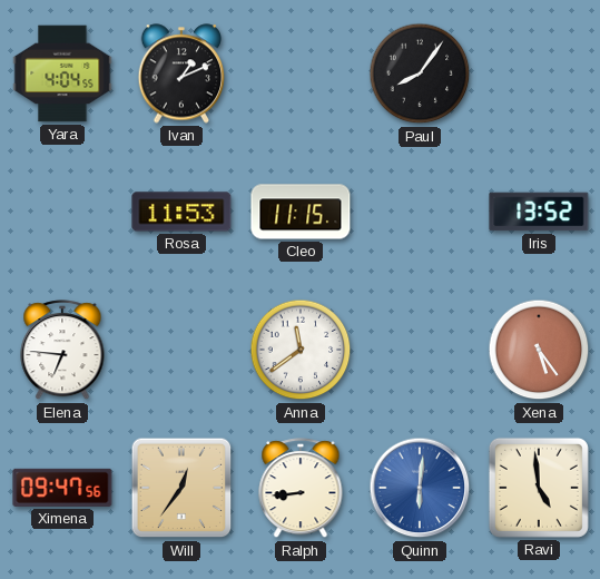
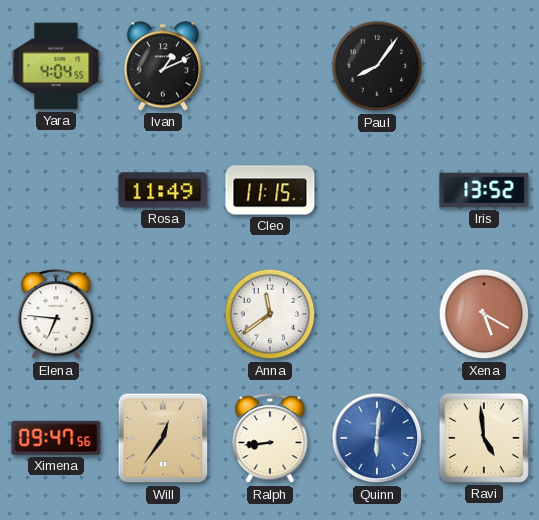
Rosa: 11:53 -> 11:49 (163, 190)
Xena: 5:24 -> 5:20 (484, 314)
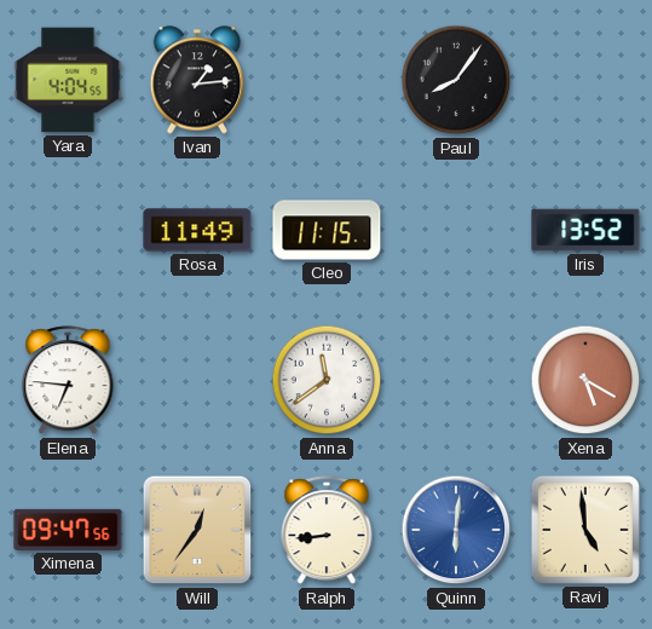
Ivan: 1:11 -> 1:14 (197, 80)
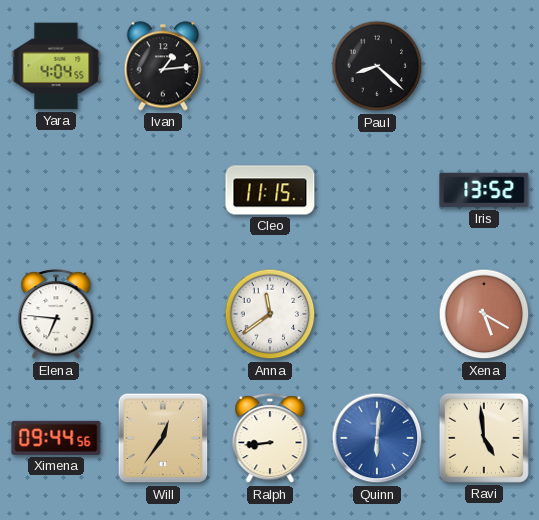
Paul: 8:06 -> 8:22 (377, 66)
Rosa: 11:49 -> none (197, 230)
Ximena: 09:47 -> 09:44 (56, 438)
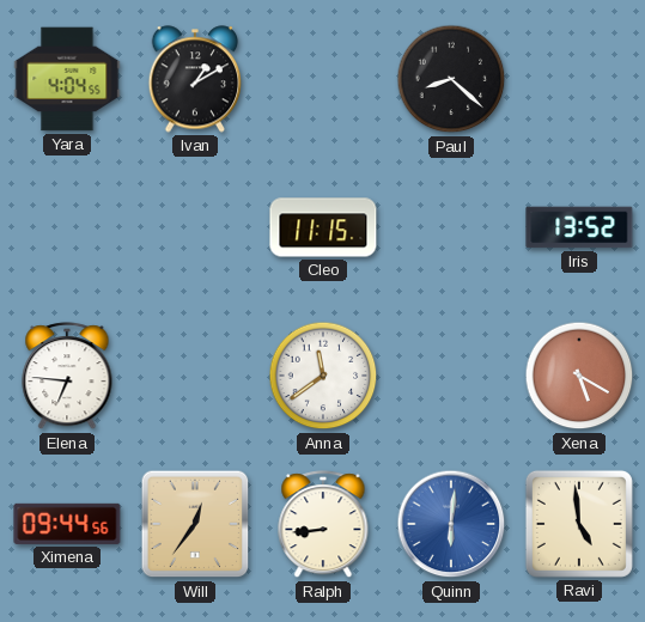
Ivan: 1:14 -> 1:10 (195, 79)
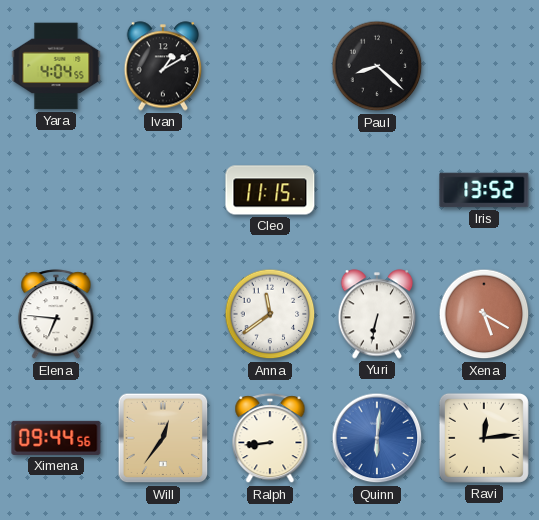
Yuri: none -> 6:32 (377, 314)
Ravi: 4:59 -> 12:14 (484, 438)
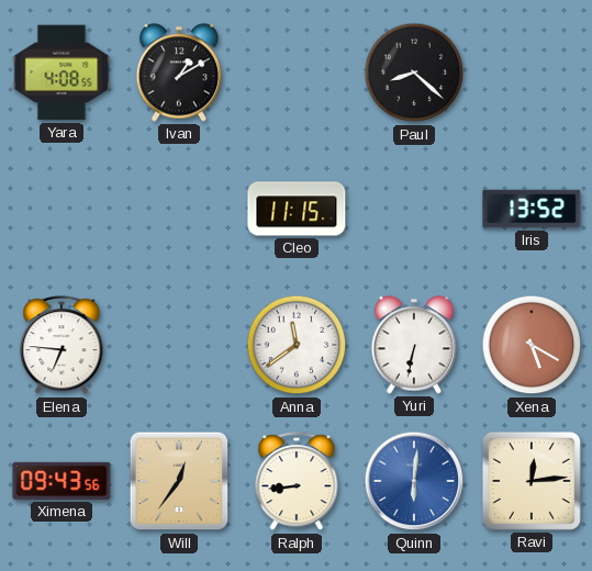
Yara: 4:04 -> 4:08 (62, 72)
Ximena: 09:44 -> 09:43 (62, 481)
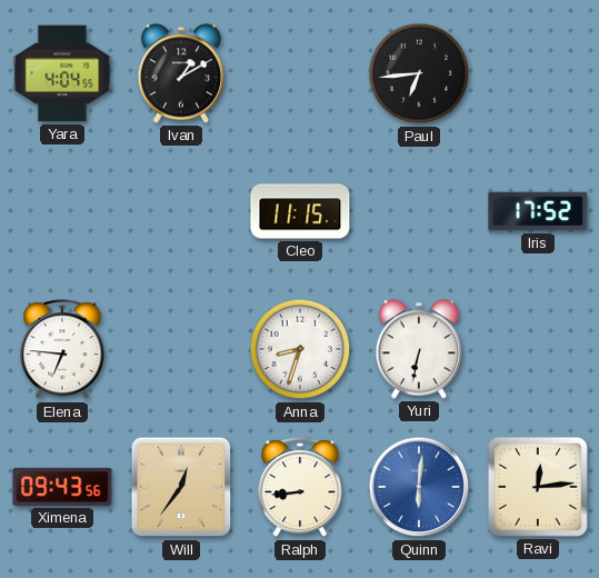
Yara: 4:08 -> 4:04 (62, 73)
Paul: 8:22 -> 6:44 (419, 73)
Iris: 13:52 -> 17:52 (538, 211)
Anna: 11:39 -> 8:33 (300, 349)
Xena: 5:20 -> none (532, 345)
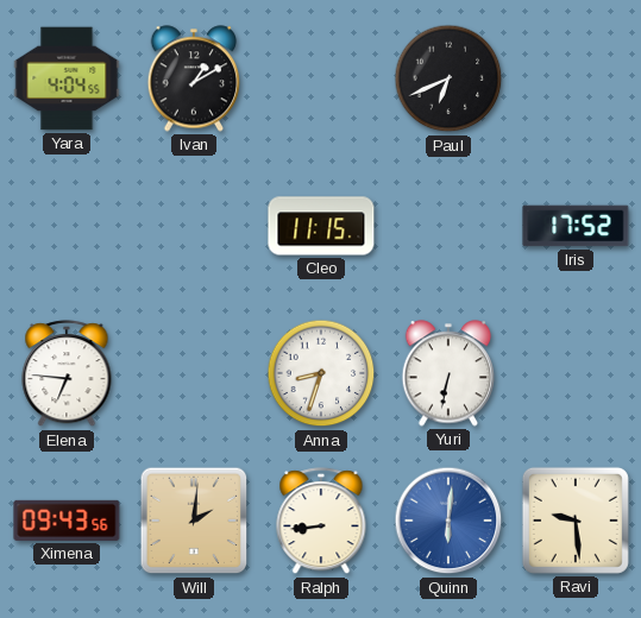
Paul: 6:44 -> 6:41 (448, 78)
Will: 12:36 -> 2:01 (194, 521)
Ravi: 12:14 -> 9:29 (576, 521)
